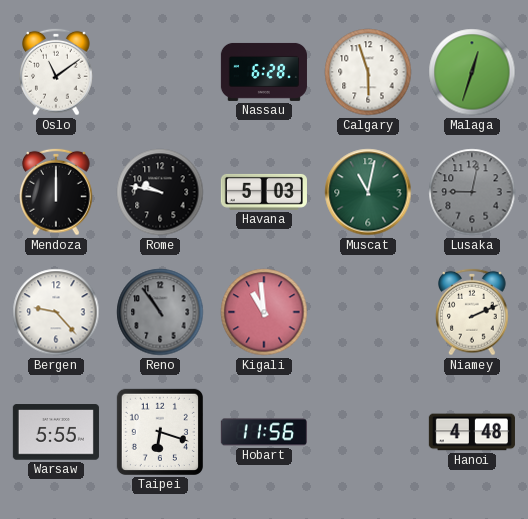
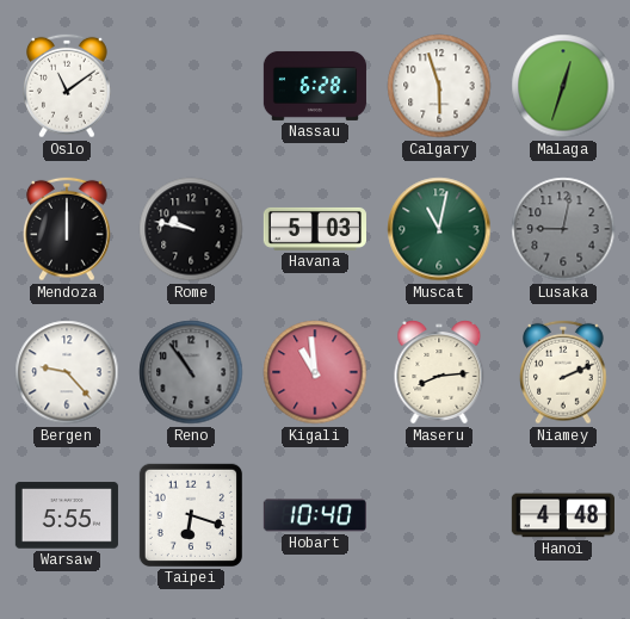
Maseru: none -> 8:14 (439, 372)
Hobart: 11:56 -> 10:40 (315, 515)
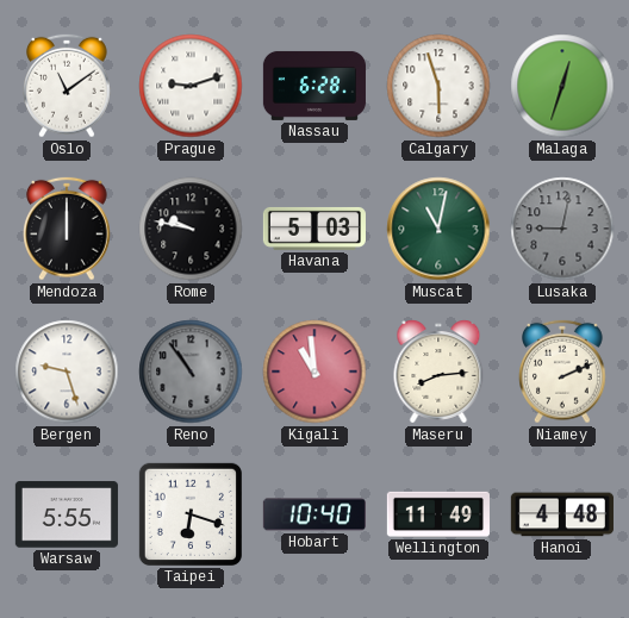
Prague: none -> 9:12 (191, 86)
Bergen: 9:23 -> 9:27 (67, 372)
Wellington: none -> 11:49 (438, 514)
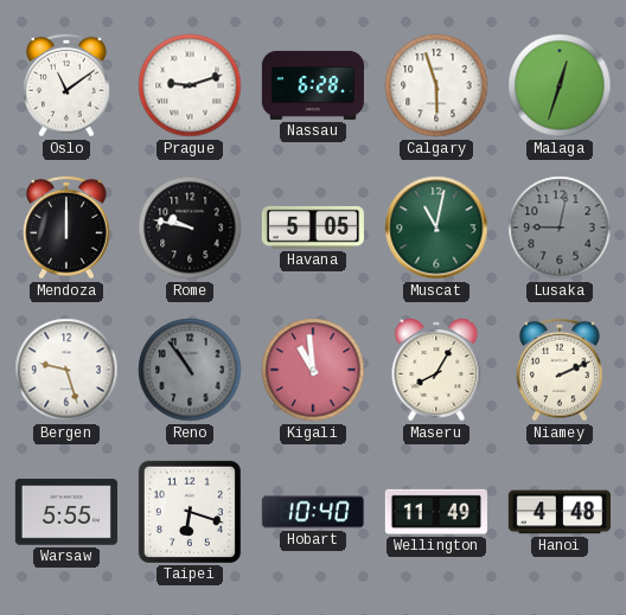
Havana: 5:03 -> 5:05 (313, 228)
Maseru: 8:14 -> 8:05 (436, 370)
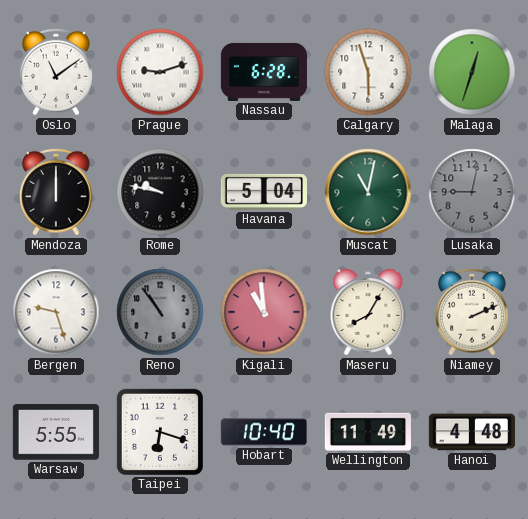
Havana: 5:05 -> 5:04 (264, 192)
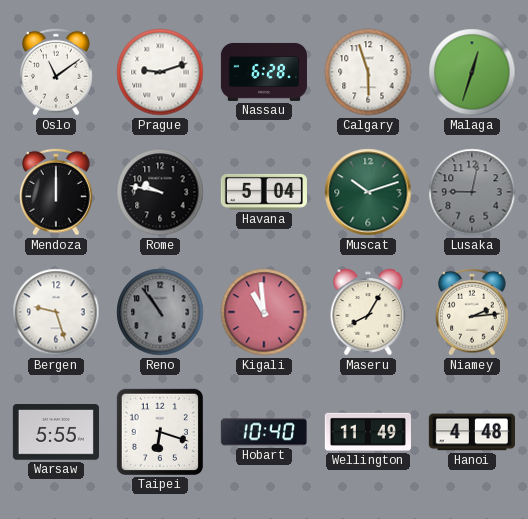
Muscat: 11:02 -> 10:12 (368, 192)
Niamey: 2:11 -> 2:14 (473, 312)
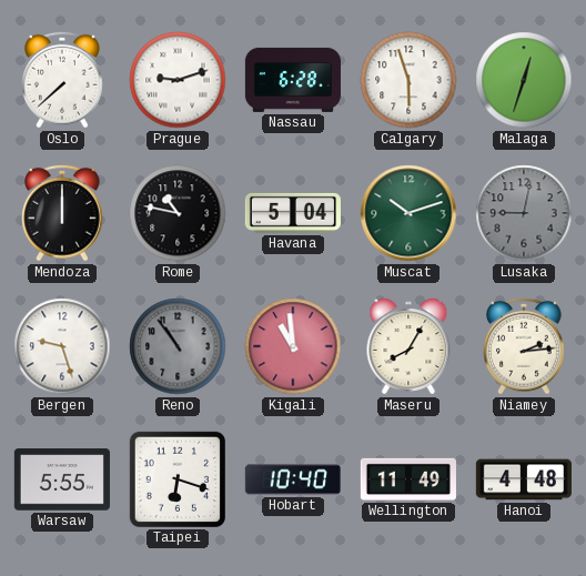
Oslo: 11:09 -> 7:38 (63, 80)
Rome: 9:47 -> 10:47 (178, 213)
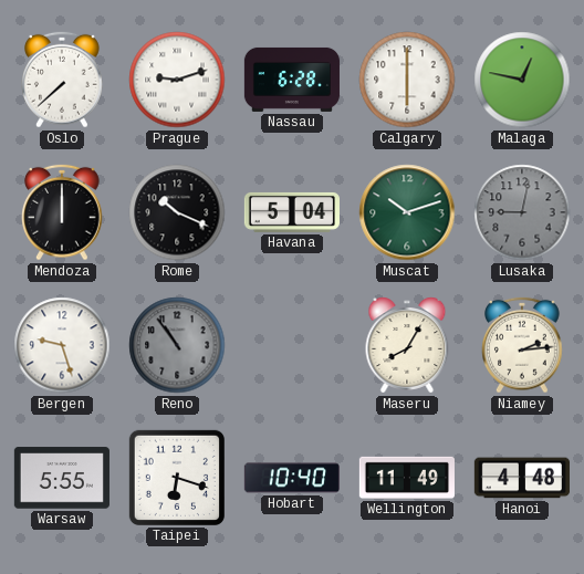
Calgary: 5:57 -> 6:00 (407, 80)
Malaga: 12:33 -> 12:47 (522, 80)
Rome: 10:47 -> 10:19 (177, 212)
Kigali: 10:59 -> none (293, 346)
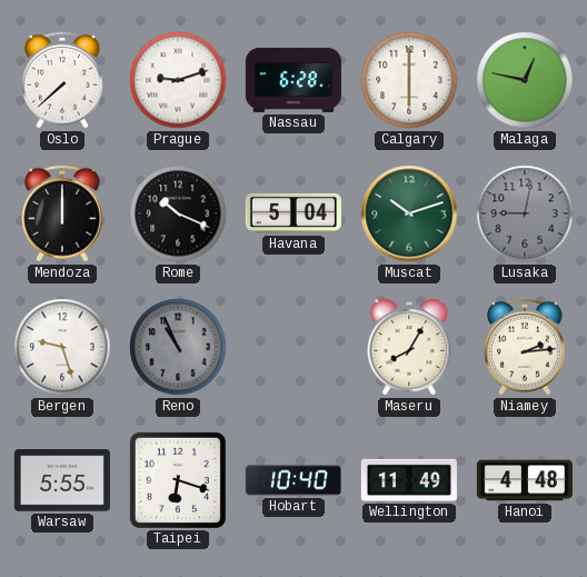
Reno: 10:54 -> 10:56 (178, 347)
